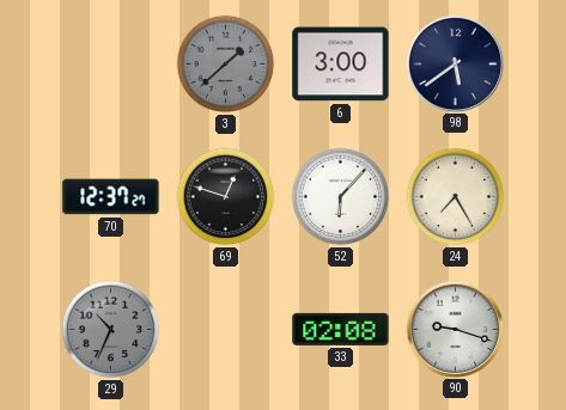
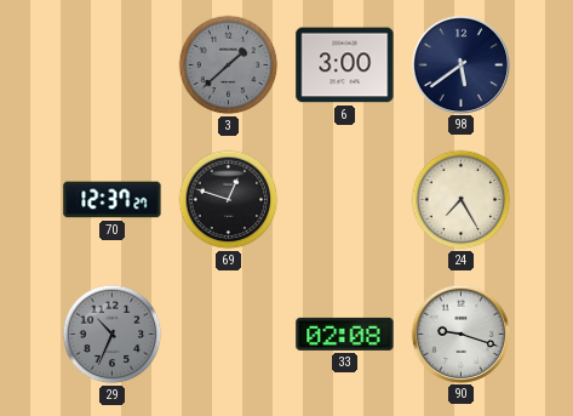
52: 6:07 -> none (341, 197)
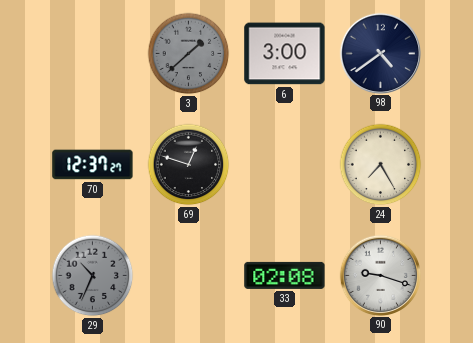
98: 5:39 -> 4:39 (380, 53)
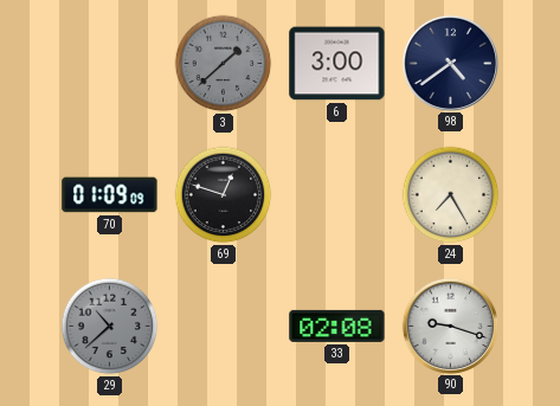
70: 12:37 -> 01:09 (110, 195)
29: 10:34 -> 10:38 (110, 327)
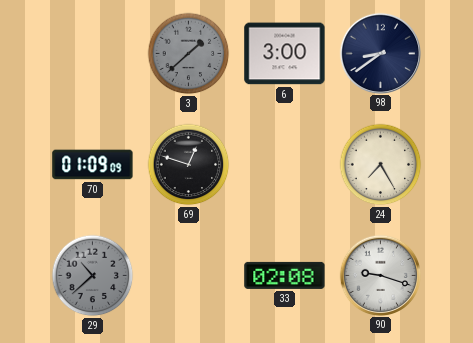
98: 4:39 -> 8:39 (380, 53)
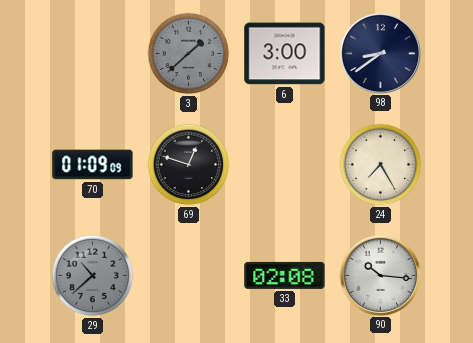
90: 9:18 -> 10:16 (380, 275)
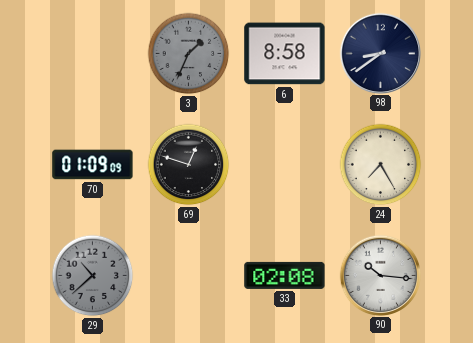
3: 1:38 -> 1:34 (189, 54)
6: 3:00 -> 8:58 (285, 54)
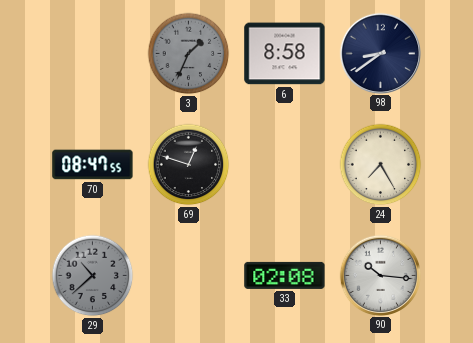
70: 01:09 -> 08:47 (93, 165)
